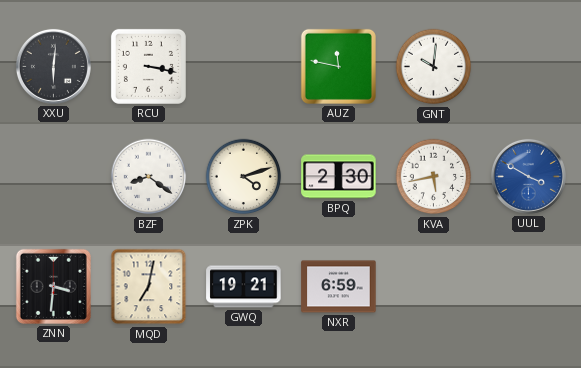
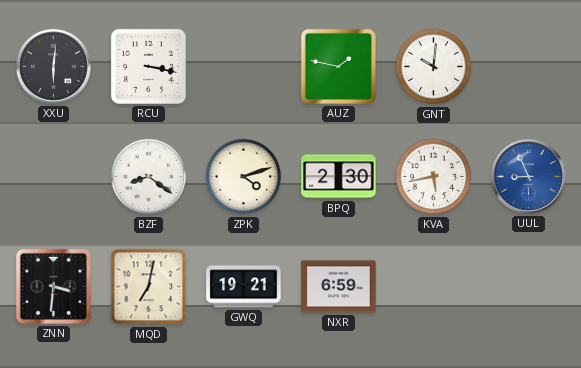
AUZ: 11:47 -> 1:47 (338, 66)
UUL: 3:50 -> 8:56 (528, 176)
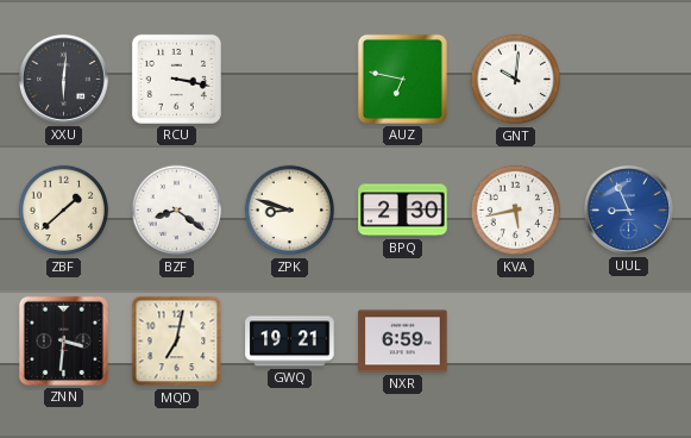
AUZ: 1:47 -> 6:47 (402, 79)
ZBF: none -> 1:38 (64, 211)
ZPK: 4:12 -> 8:48 (290, 211)
